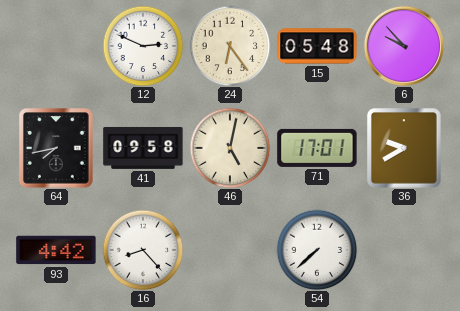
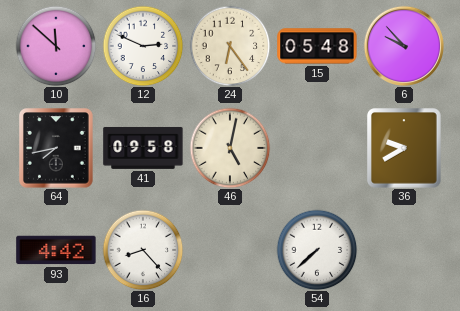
10: none -> 11:52 (56, 46)
71: 17:01 -> none (317, 148)
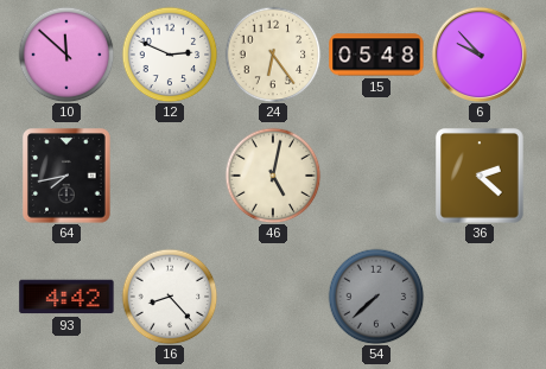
41: 09:58 -> none (143, 148)
36: 9:40 -> 2:22 (480, 176)
54 dial: white -> grey (376, 297)
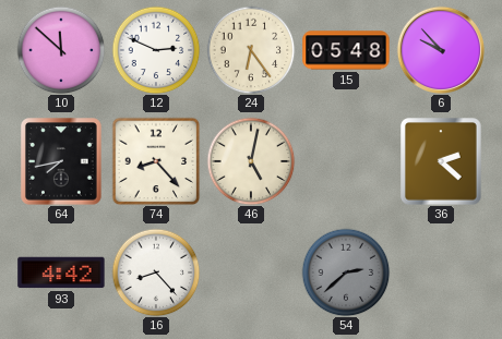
74: none -> 8:23 (156, 161)
54: 7:38 -> 2:38 (346, 273)
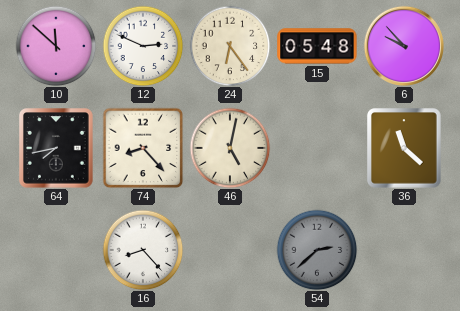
36: 2:22 -> 11:22 (404, 148)
93: 4:42 -> none (61, 273)
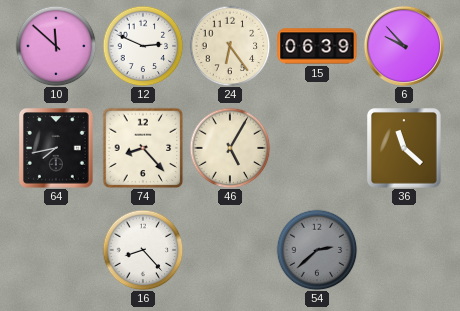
15: 05:48 -> 06:39 (317, 46)
46: 5:02 -> 5:05 (230, 148)
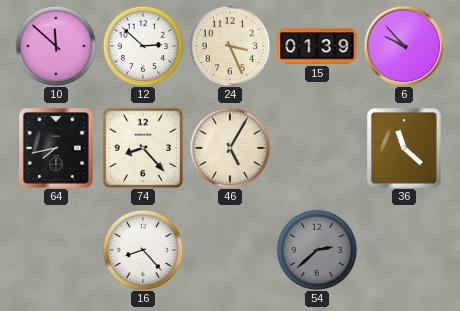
12: 2:49 -> 2:52 (143, 46)
24: 6:24 -> 3:26 (230, 46)
15: 06:39 -> 01:39 (317, 46)
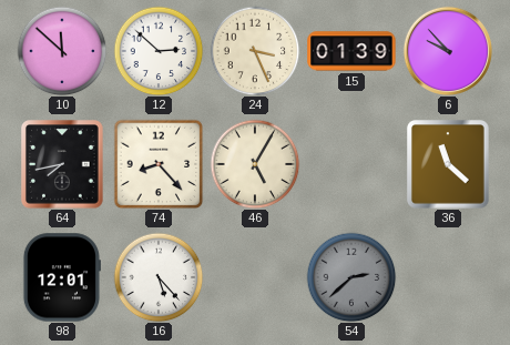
98: none -> 12:01 (61, 277)
16: 8:23 -> 5:23 (159, 277)
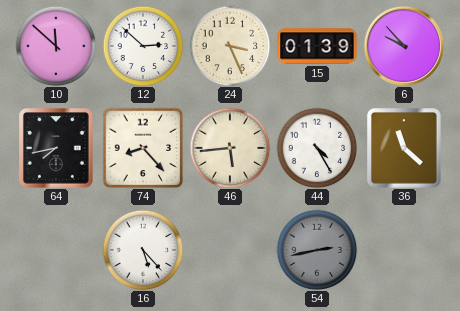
46: 5:05 -> 5:44 (230, 148)
44: none -> 4:25 (317, 148)
98: 12:01 -> none (61, 277)
54: 2:38 -> 2:43 (317, 250)
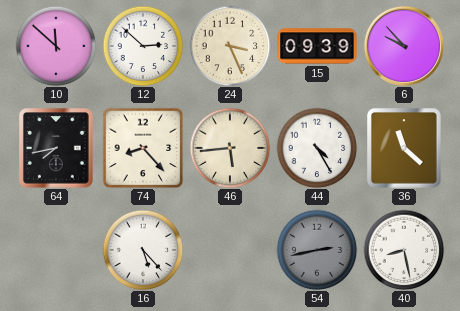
15: 01:39 -> 09:39 (317, 46)
40: none -> 8:28 (404, 250)
